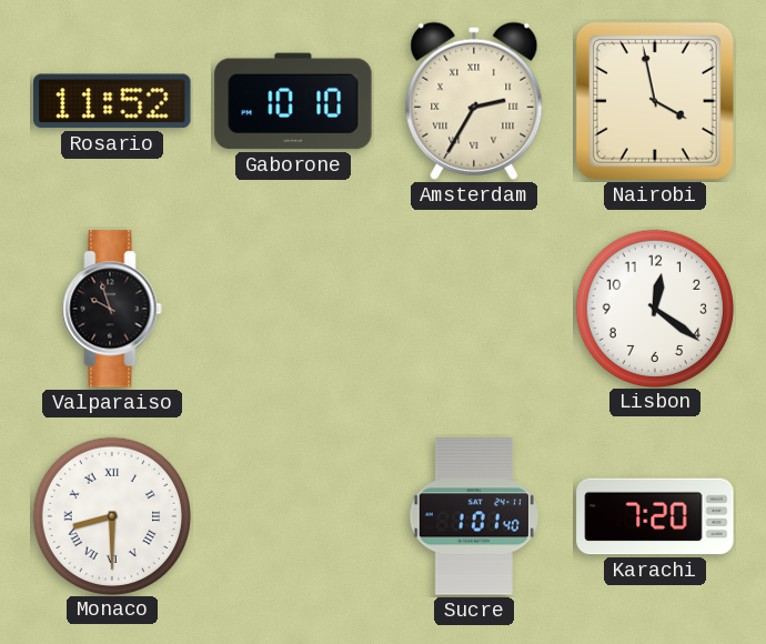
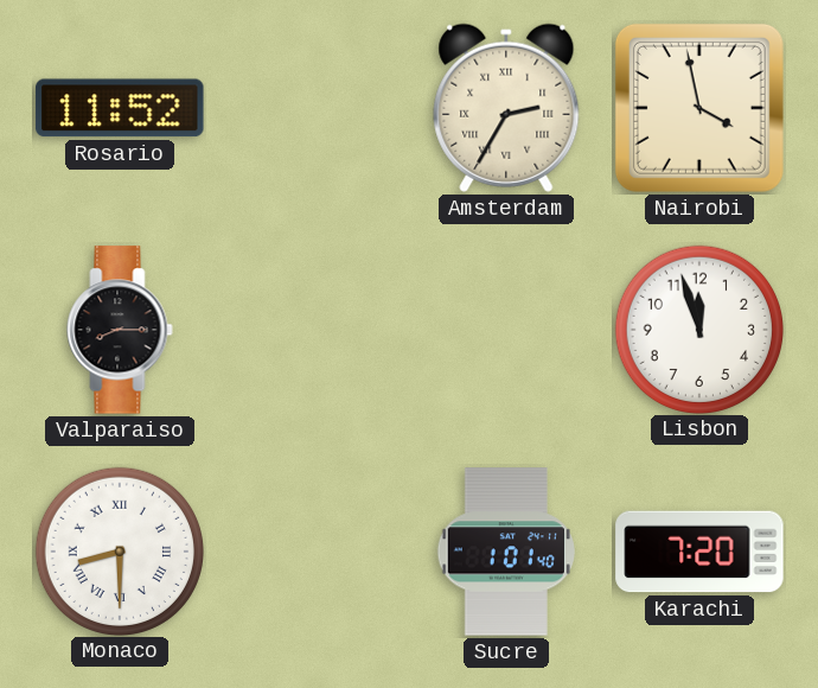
Gaborone: 10:10 -> none (293, 101)
Valparaiso: 9:57 -> 8:15 (120, 330)
Lisbon: 12:21 -> 11:57 (698, 329)
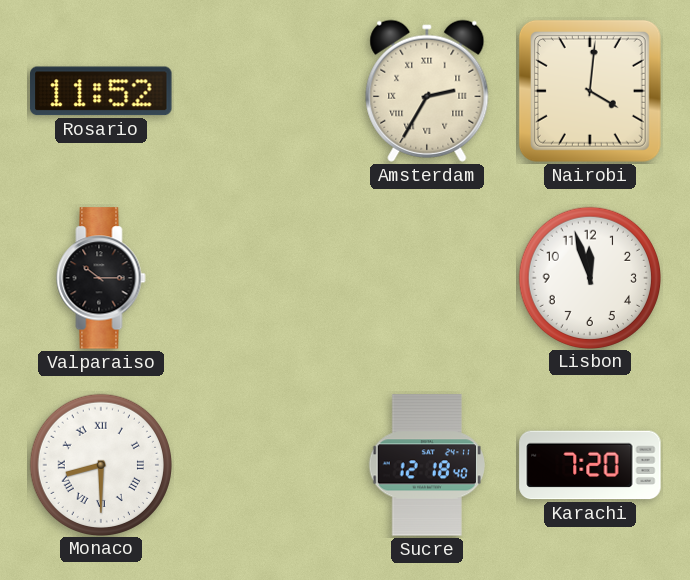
Nairobi: 3:58 -> 4:01 (590, 91)
Valparaiso: 8:15 -> 10:15 (101, 278)
Sucre: 1:01 -> 12:18 (427, 465)
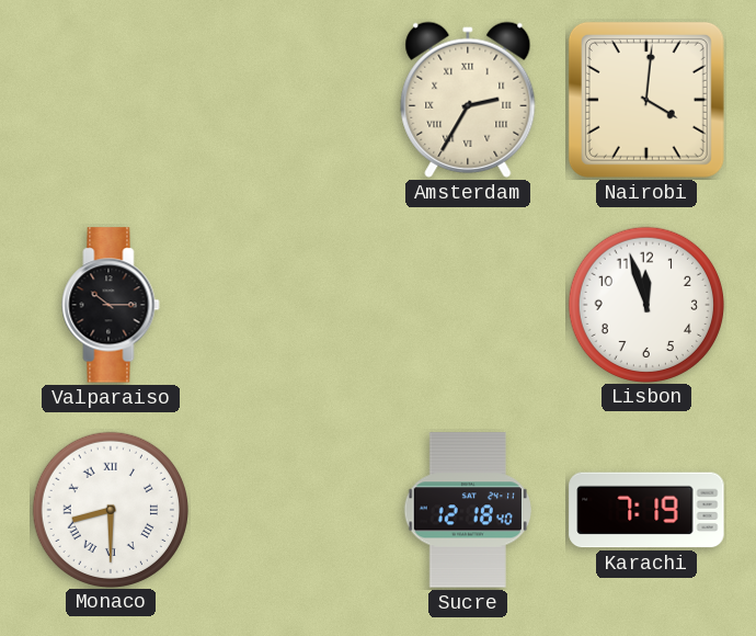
Rosario: 11:52 -> none (101, 91)
Karachi: 7:20 -> 7:19 (646, 510)
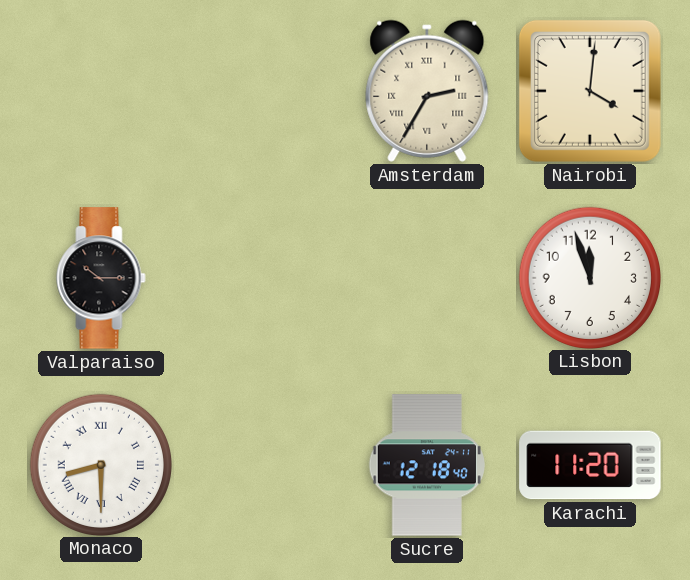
Karachi: 7:19 -> 11:20 (590, 465)
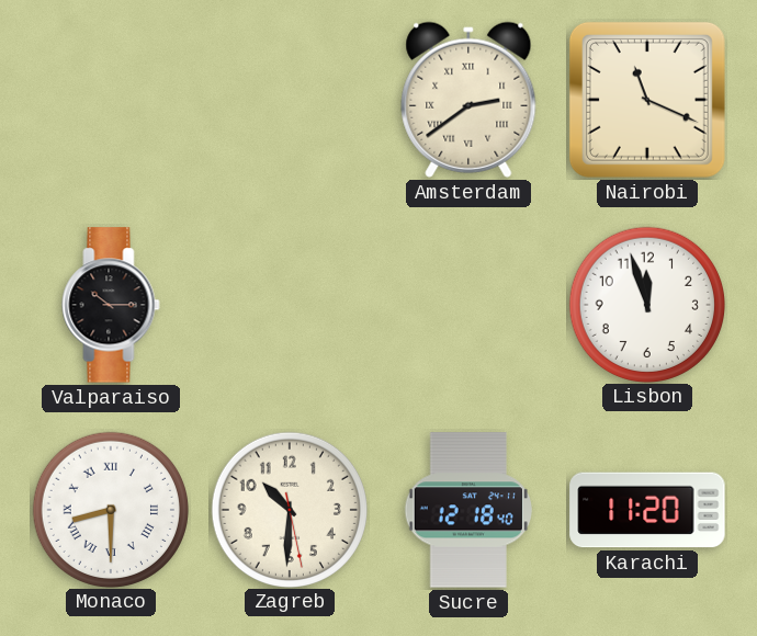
Amsterdam: 2:35 -> 2:39 (468, 100)
Nairobi: 4:01 -> 11:19 (647, 100)
Zagreb: none -> 10:30 (289, 509)
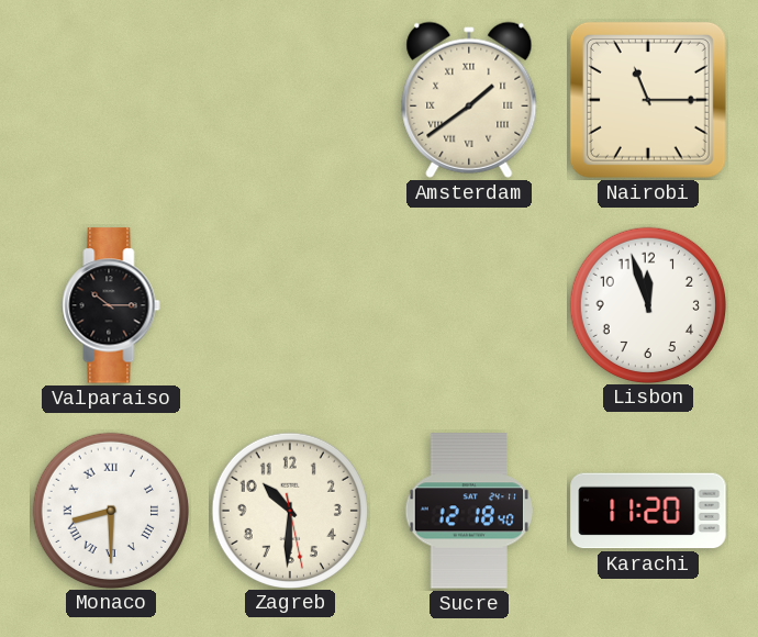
Amsterdam: 2:39 -> 1:39 (469, 100)
Nairobi: 11:19 -> 11:15 (648, 100)
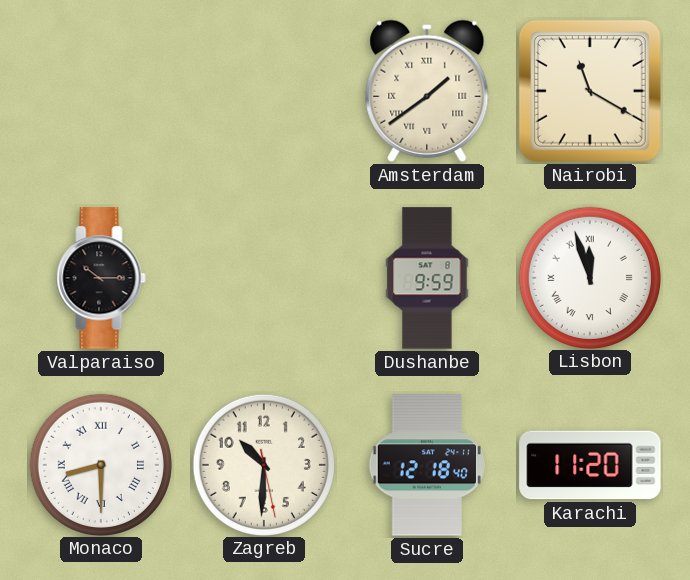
Nairobi: 11:15 -> 11:20 (590, 91)
Dushanbe: none -> 9:59 (427, 278)
Lisbon numerals: Arabic -> Roman (589, 277)
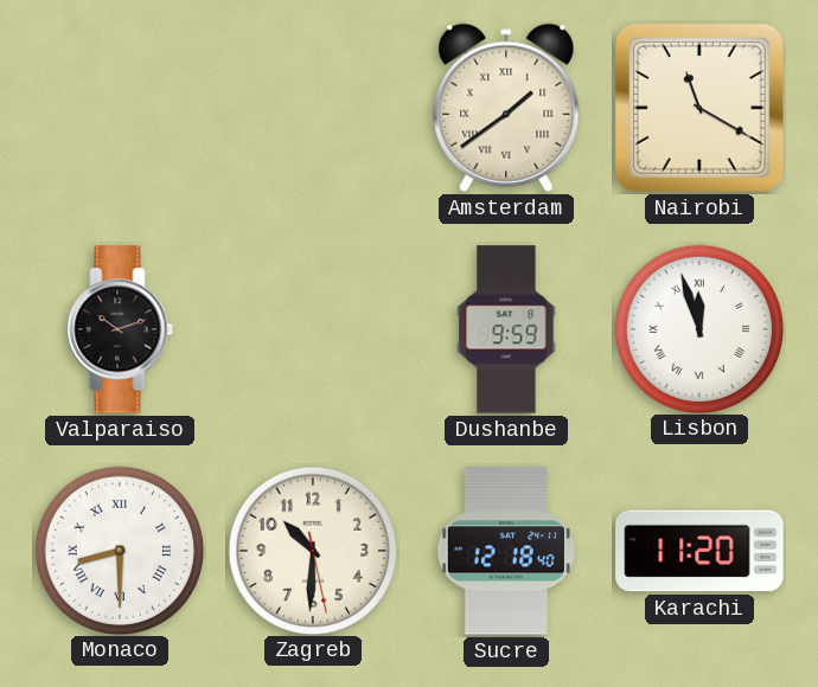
Valparaiso: 10:15 -> 10:12 (120, 329)
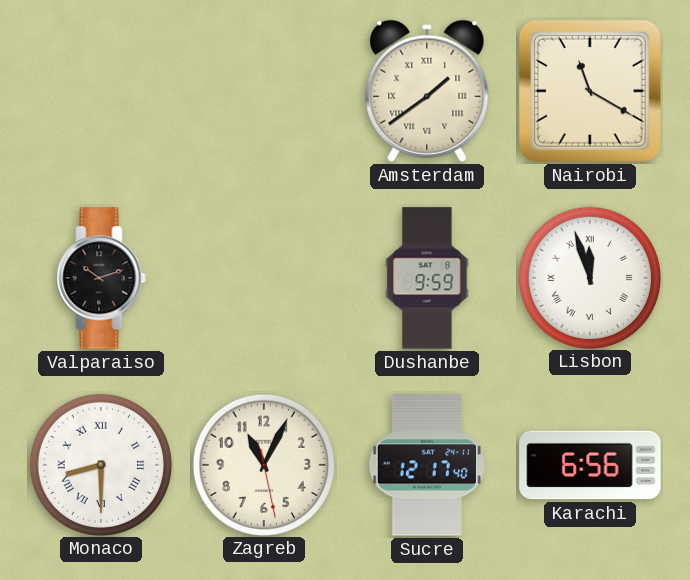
Zagreb: 10:30 -> 11:04 (263, 464)
Sucre: 12:18 -> 12:17 (427, 465)
Karachi: 11:20 -> 6:56 (590, 465)
